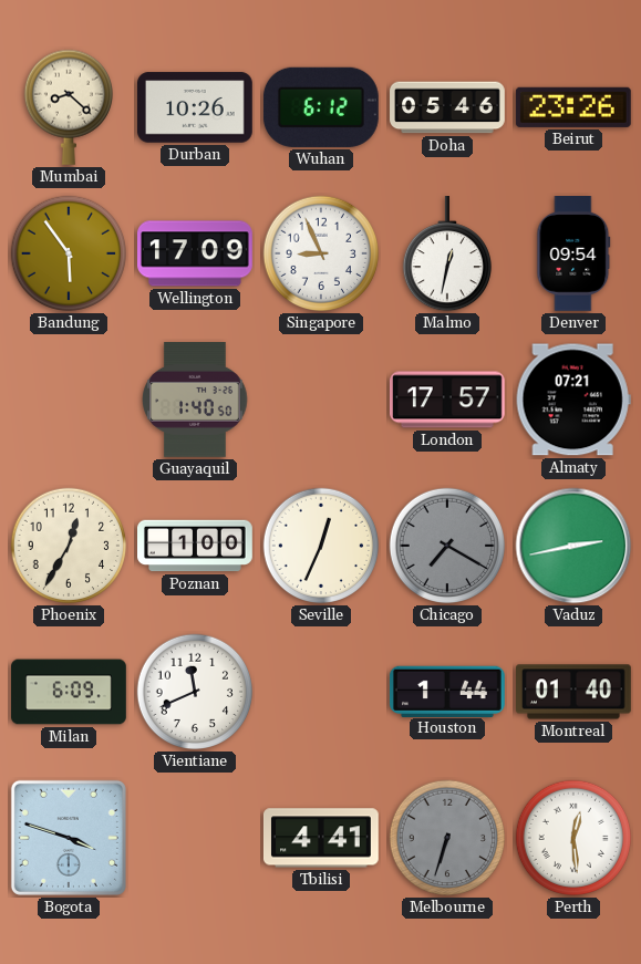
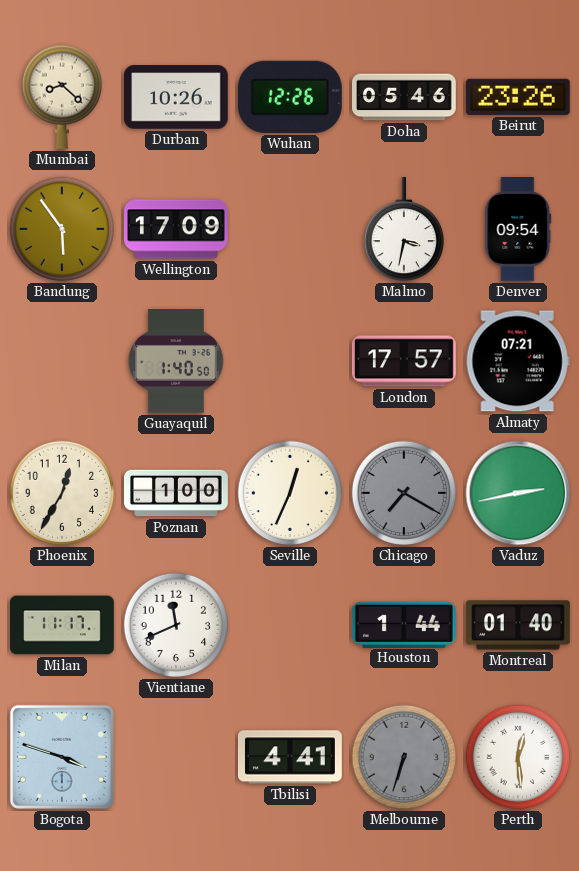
Wuhan: 6:12 -> 12:26 (290, 97)
Singapore: 8:56 -> none (321, 253)
Malmo: 12:32 -> 3:32 (403, 230)
Milan: 6:09 -> 11:17 (62, 625)
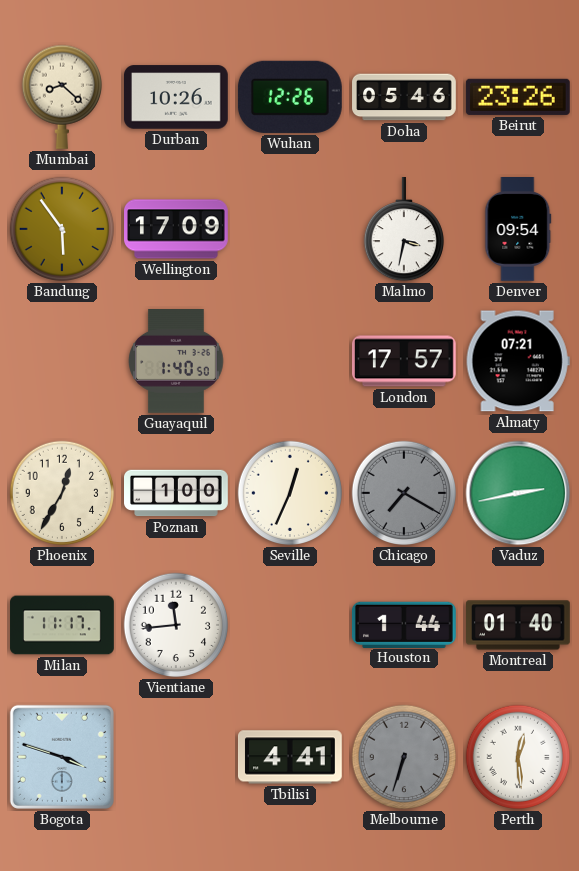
Vientiane: 11:41 -> 11:44 (176, 625)
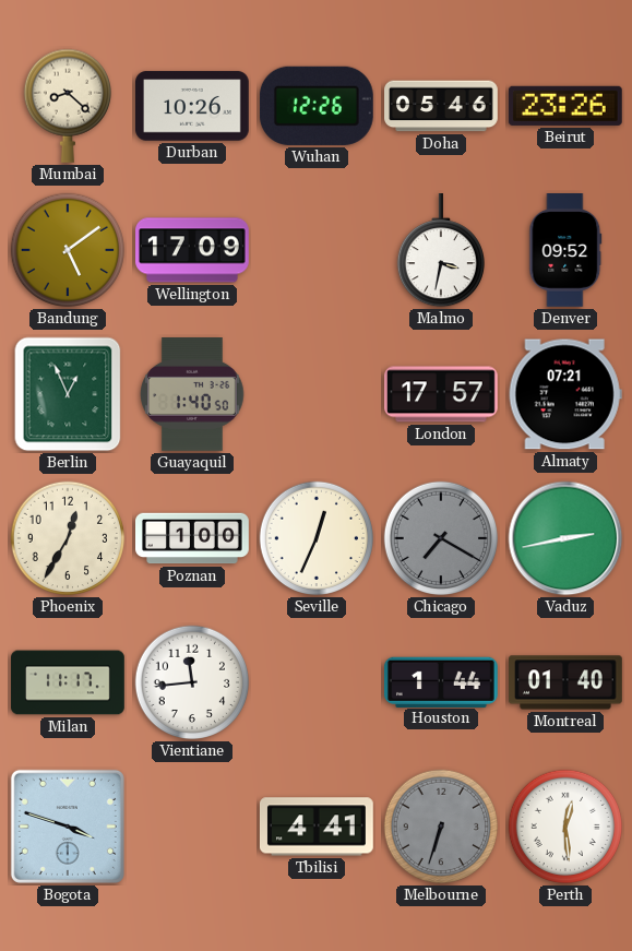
Bandung: 5:54 -> 5:09 (68, 250)
Denver: 09:54 -> 09:52 (565, 251)
Berlin: none -> 12:56 (68, 394)
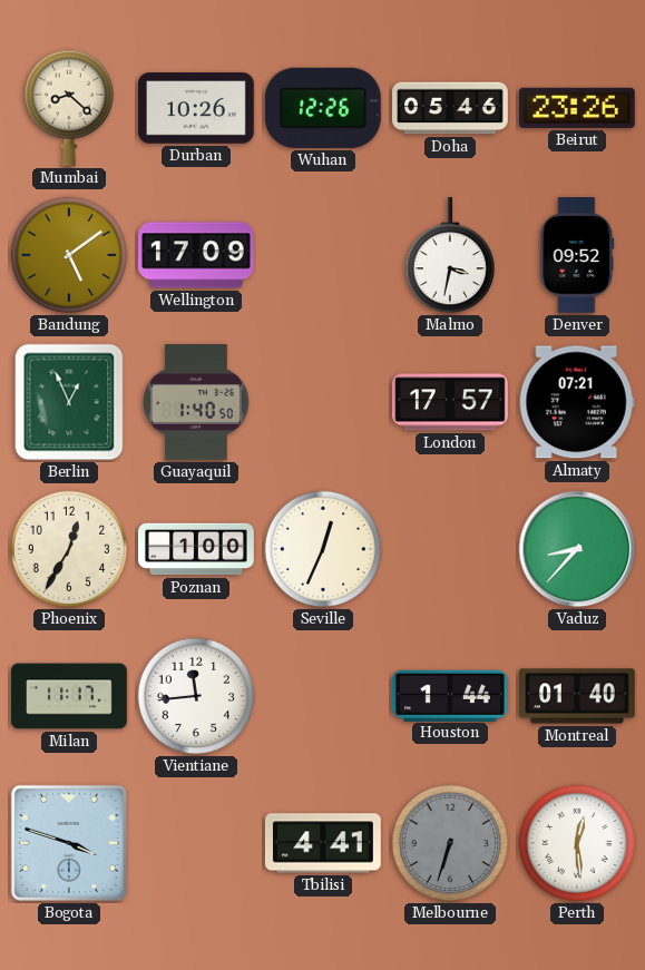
Chicago: 7:20 -> none (441, 538)
Vaduz: 2:43 -> 8:37 (577, 549)
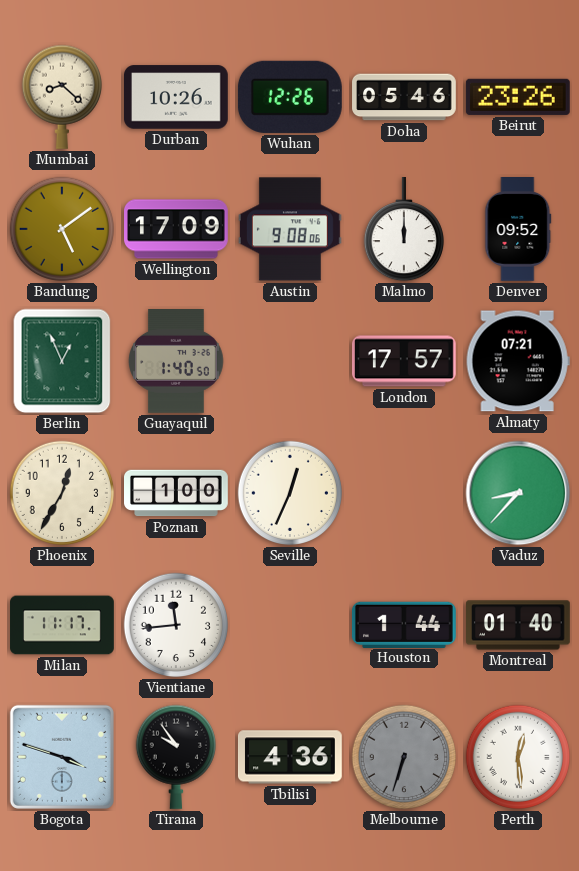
Austin: none -> 9:08 (290, 229)
Malmo: 3:32 -> 12:00 (403, 230)
Tirana: none -> 9:54 (175, 757)
Tbilisi: 4:41 -> 4:36 (290, 757)
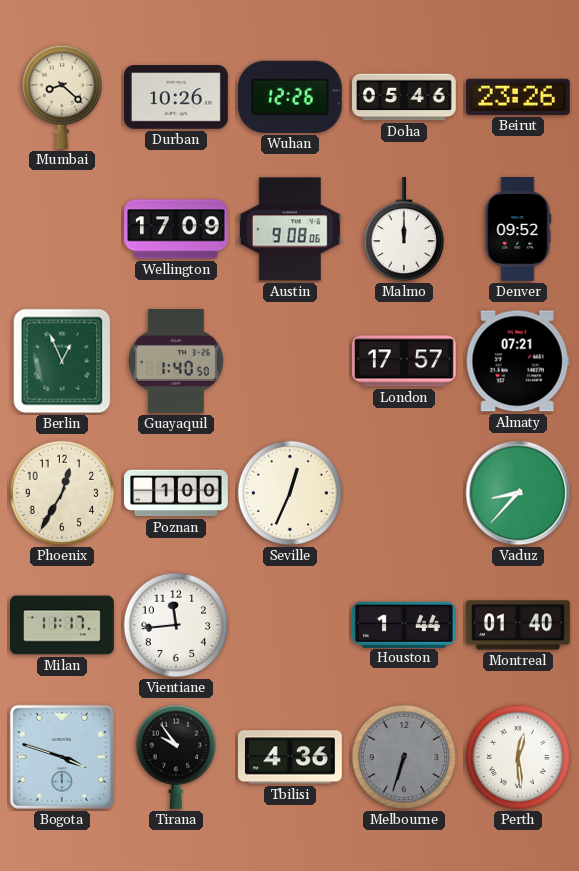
Bandung: 5:09 -> none (62, 229)
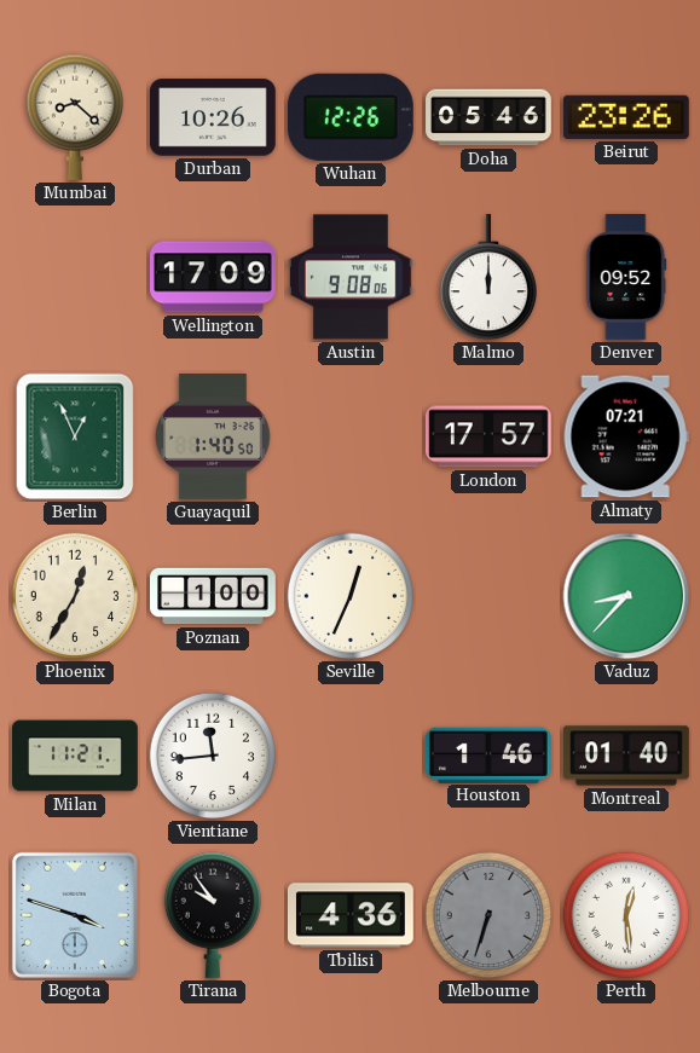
Milan: 11:17 -> 11:21 (75, 756)
Houston: 1:44 -> 1:46 (488, 754)
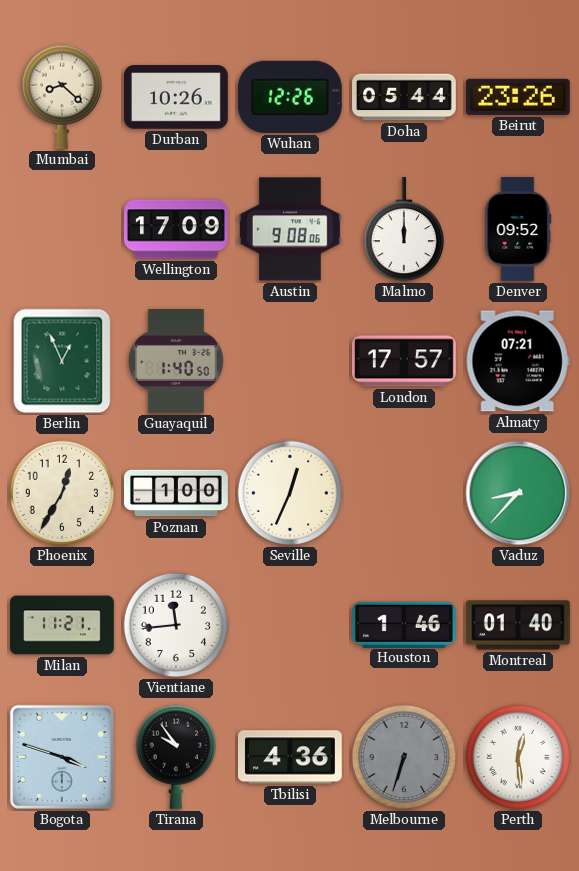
Doha: 05:46 -> 05:44 (404, 97)
